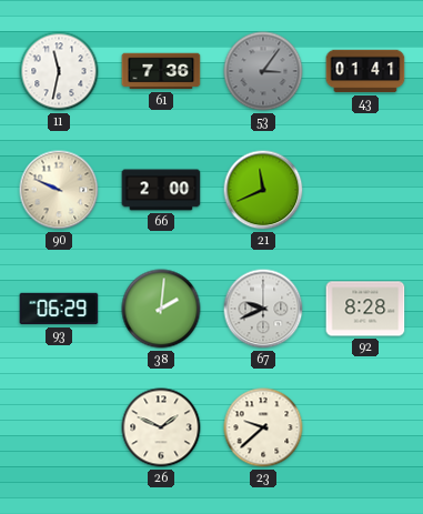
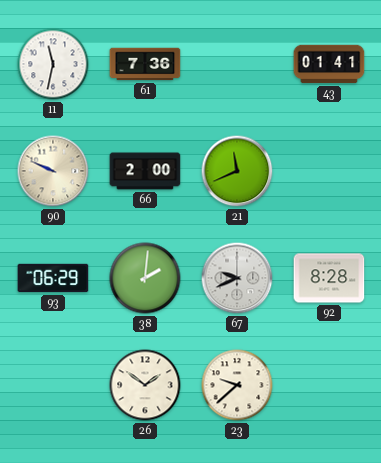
53: 3:06 -> none (263, 71)
26: 1:49 -> 1:51 (145, 385)
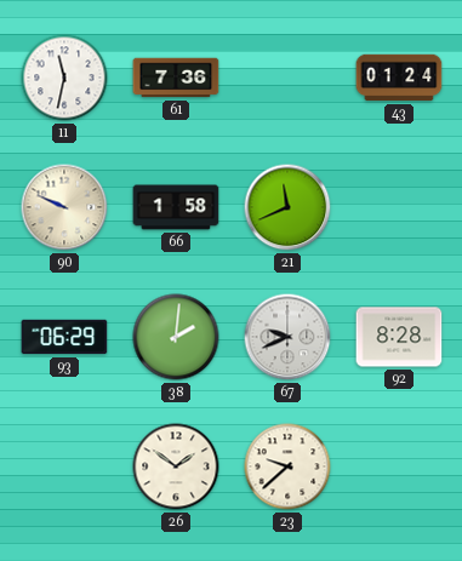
43: 01:41 -> 01:24 (399, 78)
66: 2:00 -> 1:58 (176, 207)
